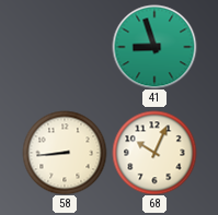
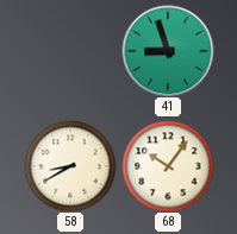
58: 8:44 -> 8:40 (70, 166)
68: 10:04 -> 10:06 (168, 166)
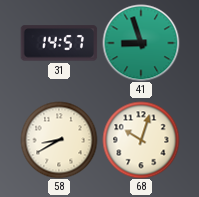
31: none -> 14:57 (59, 43)
68: 10:06 -> 10:03 (141, 140)
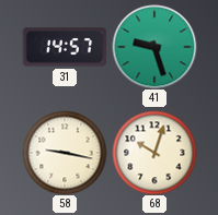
41: 8:57 -> 9:27 (154, 47)
58: 8:40 -> 9:17 (65, 153)
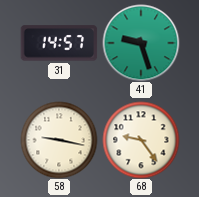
68: 10:03 -> 9:24 (141, 140)
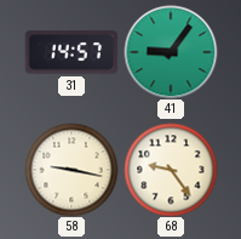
41: 9:27 -> 9:06 (171, 52)
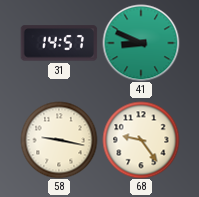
41: 9:06 -> 8:49 (141, 43)
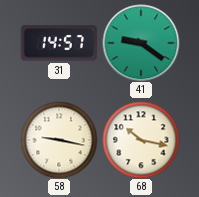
41: 8:49 -> 9:21 (141, 43)
68: 9:24 -> 10:17 (141, 140)
